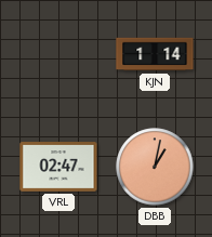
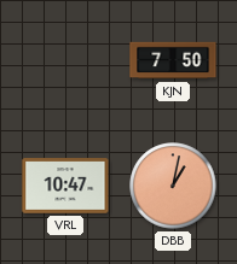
KJN: 1:14 -> 7:50 (173, 60)
VRL: 02:47 -> 10:47 (65, 186)
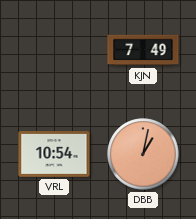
KJN: 7:50 -> 7:49 (143, 50)
VRL: 10:47 -> 10:54 (54, 154)
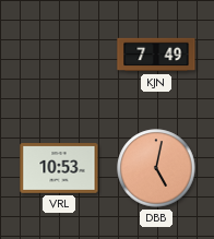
VRL: 10:54 -> 10:53 (59, 168)
DBB: 1:02 -> 5:02 (156, 168)
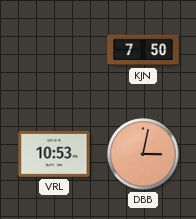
KJN: 7:49 -> 7:50 (143, 50)
DBB: 5:02 -> 3:02 (143, 154)
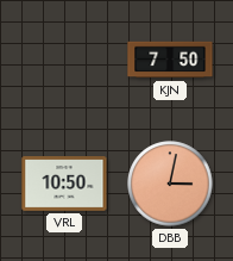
VRL: 10:53 -> 10:50 (64, 184)
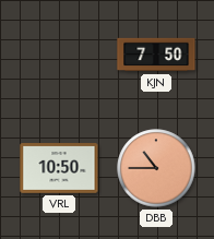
DBB: 3:02 -> 10:45 (156, 168)
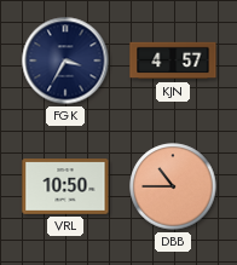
FGK: none -> 3:35 (65, 61)
KJN: 7:50 -> 4:57 (173, 61)
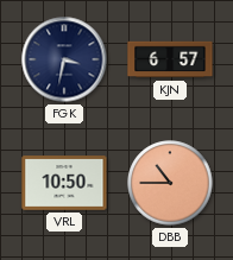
FGK: 3:35 -> 3:32 (64, 59)
KJN: 4:57 -> 6:57 (170, 59)
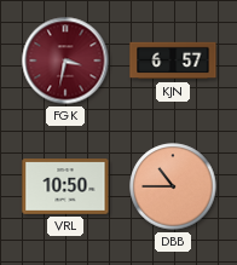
FGK dial: navy -> burgundy (65, 61)
